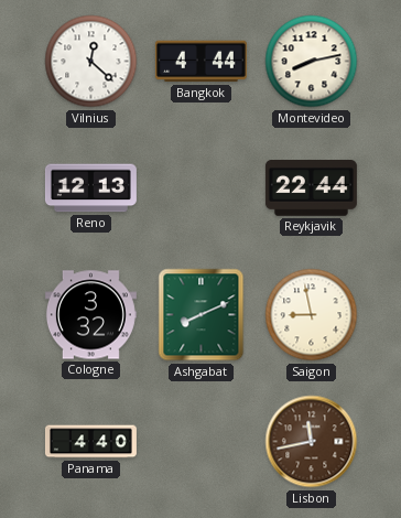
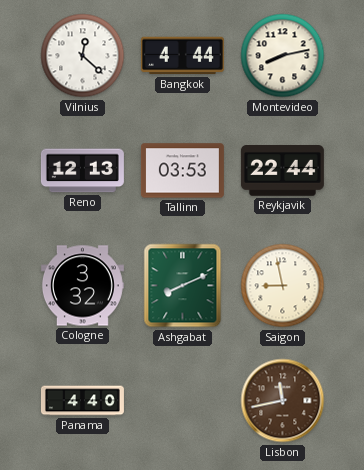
Tallinn: none -> 03:53 (182, 171)
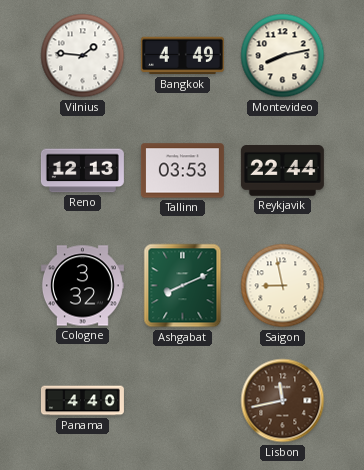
Vilnius: 12:22 -> 1:46 (83, 56)
Bangkok: 4:44 -> 4:49 (182, 56)
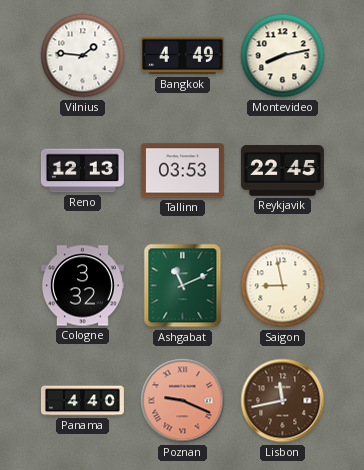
Reykjavik: 22:44 -> 22:45 (282, 171)
Ashgabat: 8:11 -> 11:11 (183, 286)
Poznan: none -> 9:19 (183, 401)
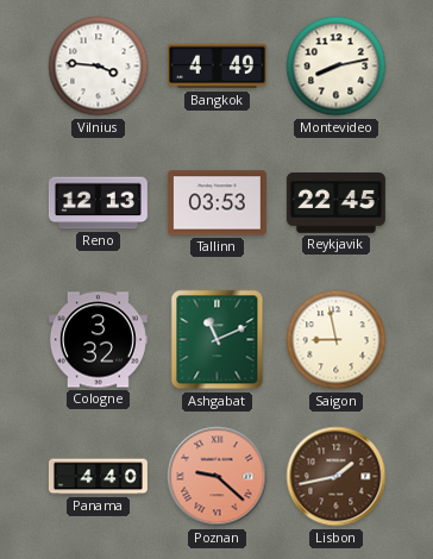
Vilnius: 1:46 -> 3:46 (99, 67)
Poznan: 9:19 -> 9:22 (218, 477)
Lisbon: 11:43 -> 1:43 (337, 477)
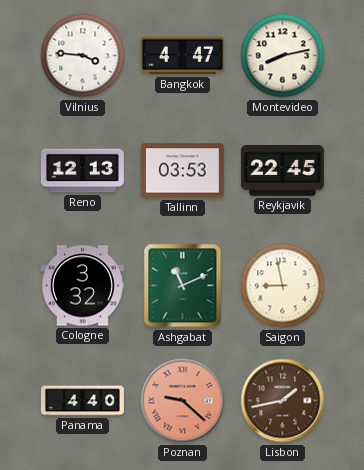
Bangkok: 4:49 -> 4:47 (182, 56)
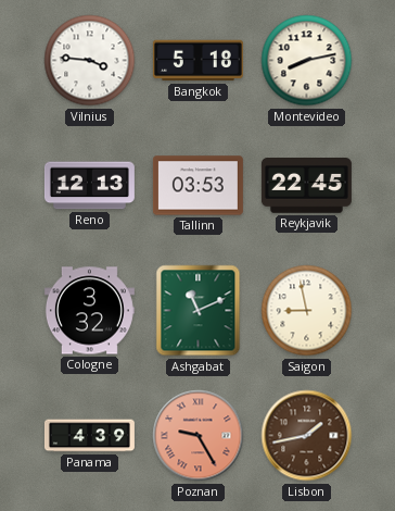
Bangkok: 4:47 -> 5:18 (197, 61)
Panama: 4:40 -> 4:39 (89, 436)
Poznan: 9:22 -> 9:25 (199, 436)
